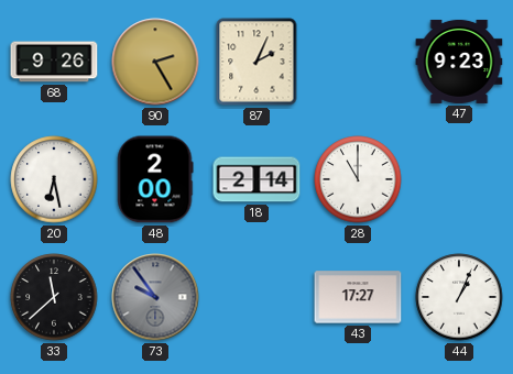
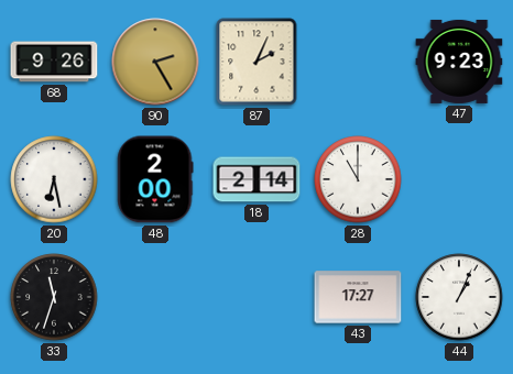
33: 11:38 -> 11:33 (54, 297)
73: 9:54 -> none (155, 297)
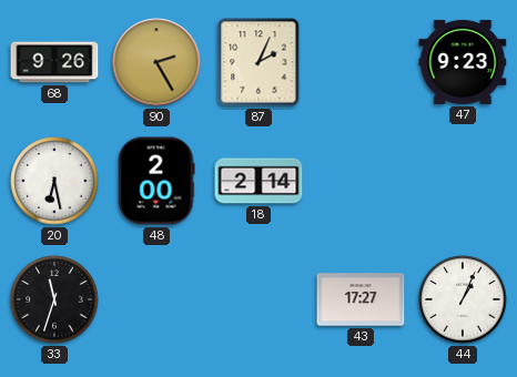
28: 11:00 -> none (358, 179)
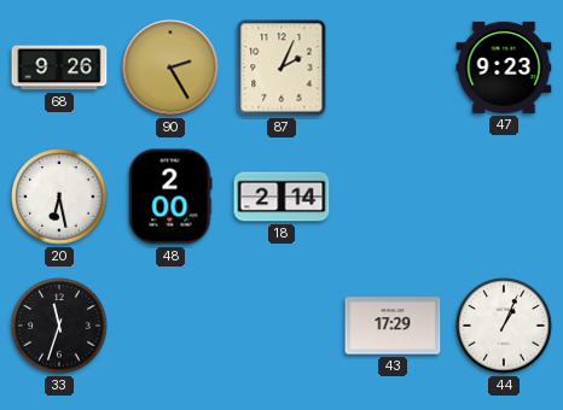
43: 17:27 -> 17:29 (393, 326)
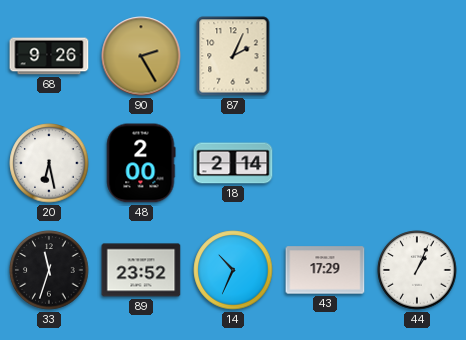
47: 9:23 -> none (504, 68)
89: none -> 23:52 (141, 270)
14: none -> 10:34 (233, 270)
